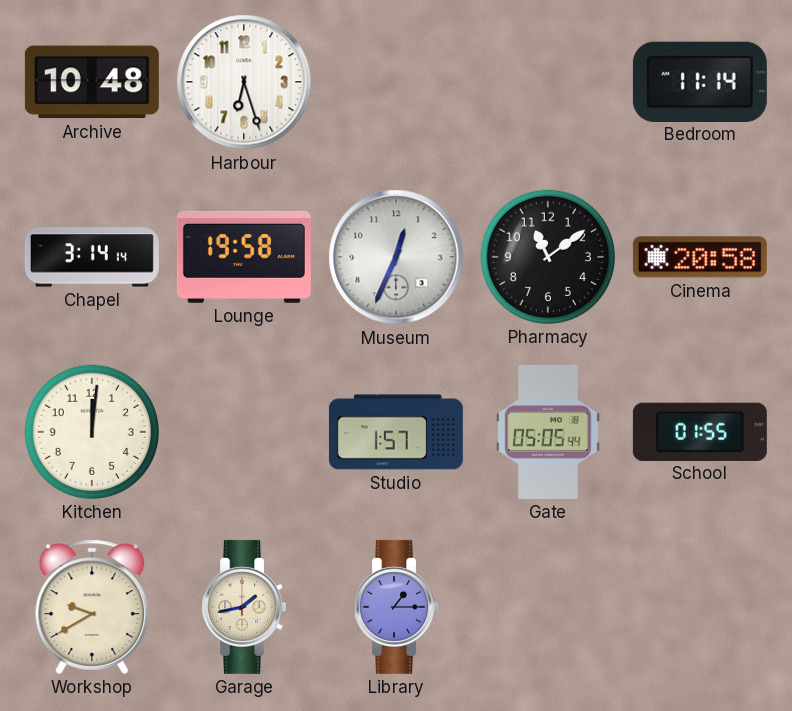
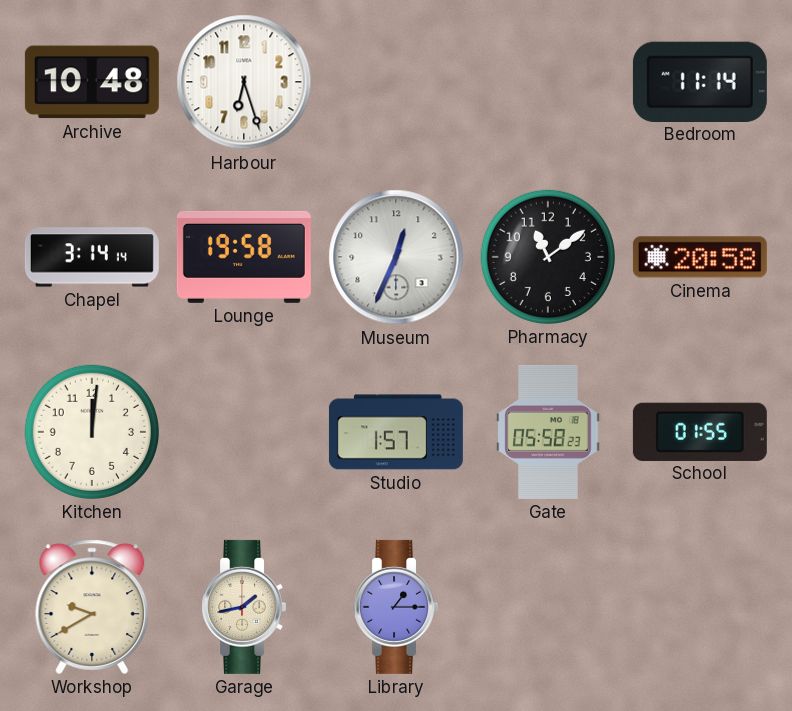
Gate: 05:05 -> 05:58 (548, 432)
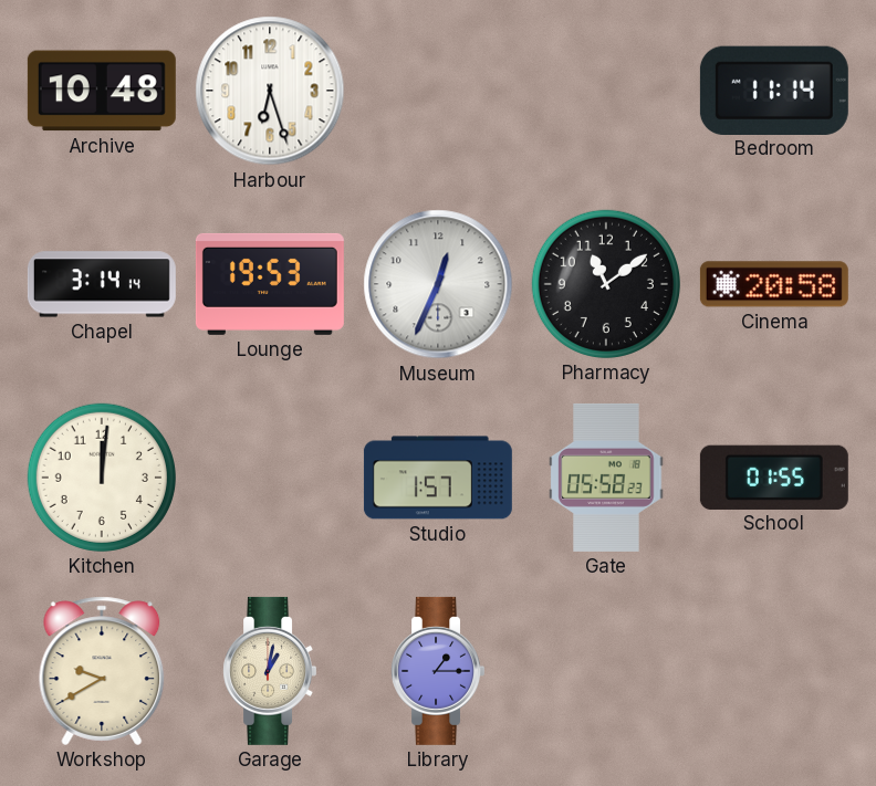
Lounge: 19:58 -> 19:53 (270, 284)
Garage: 1:43 -> 1:02 (269, 671)
